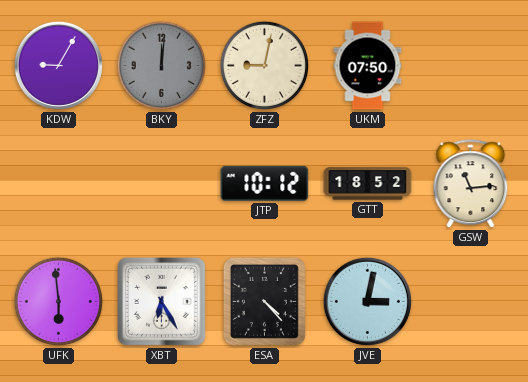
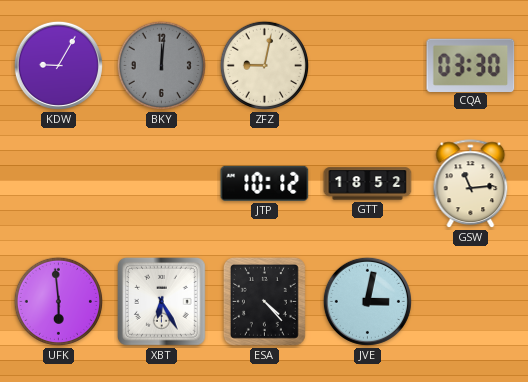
UKM: 07:50 -> none (368, 66)
CQA: none -> 03:30 (471, 65)
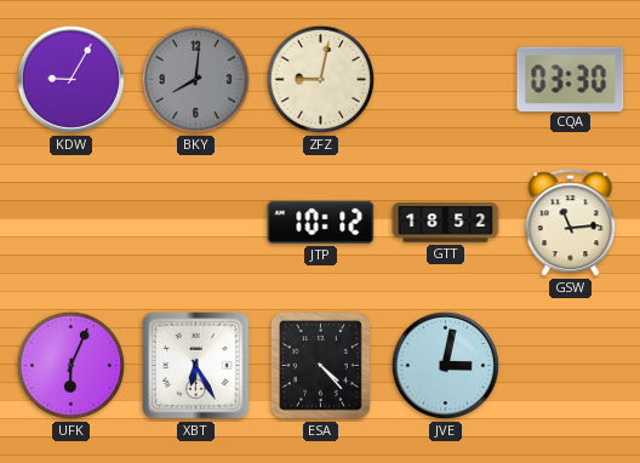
BKY: 12:01 -> 8:01 (195, 79)
UFK: 5:59 -> 6:04 (70, 365)
